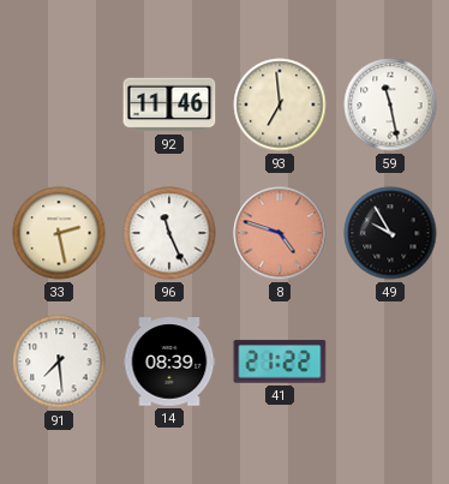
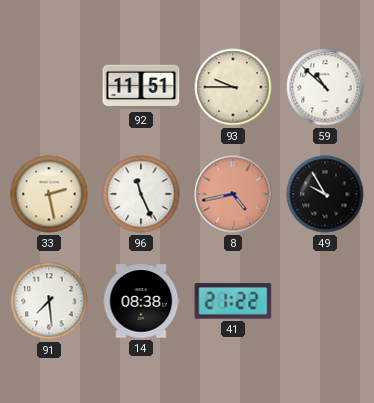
92: 11:46 -> 11:51 (141, 87)
93: 6:59 -> 9:45 (233, 87)
59: 11:28 -> 10:52 (325, 87)
8: 4:48 -> 4:43 (233, 194)
14: 08:39 -> 08:38 (141, 301)
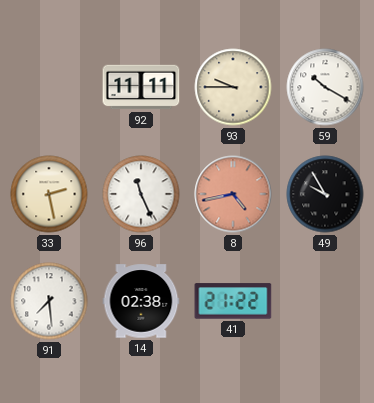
92: 11:51 -> 11:11 (141, 87)
59: 10:52 -> 10:20 (325, 87)
14: 08:38 -> 02:38 (141, 301)
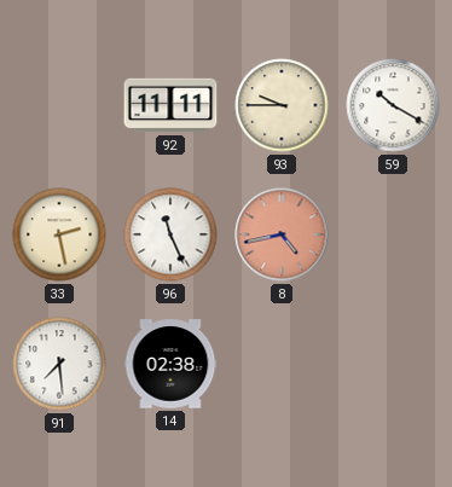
49: 9:55 -> none (325, 194)
41: 21:22 -> none (233, 301)
